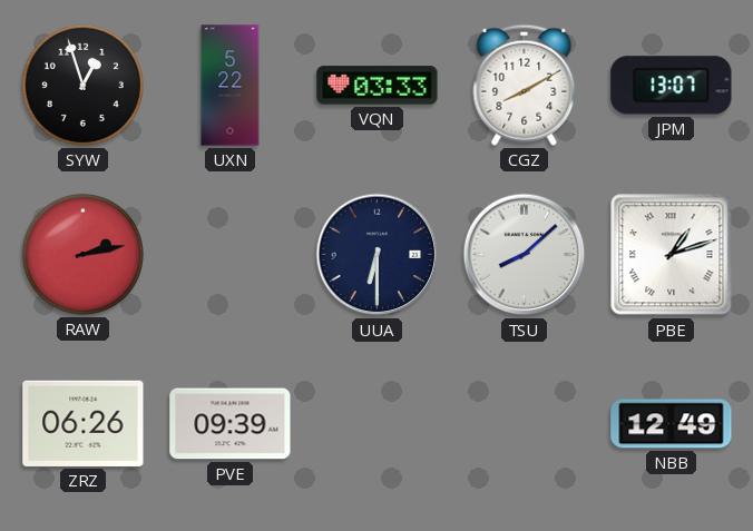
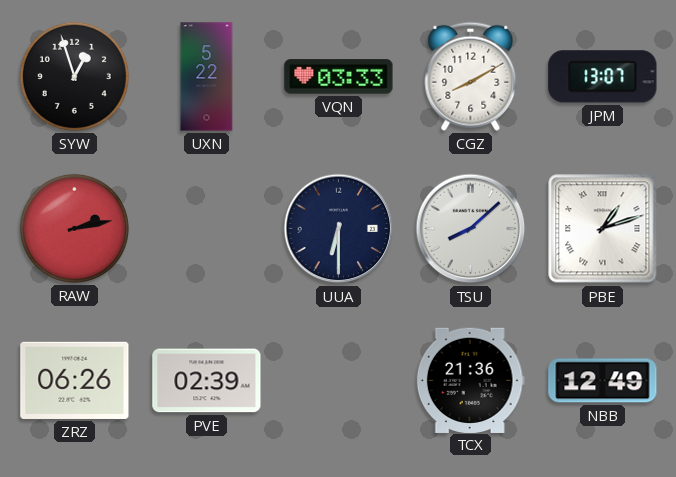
PVE: 09:39 -> 02:39 (207, 381)
TCX: none -> 21:36 (470, 380)
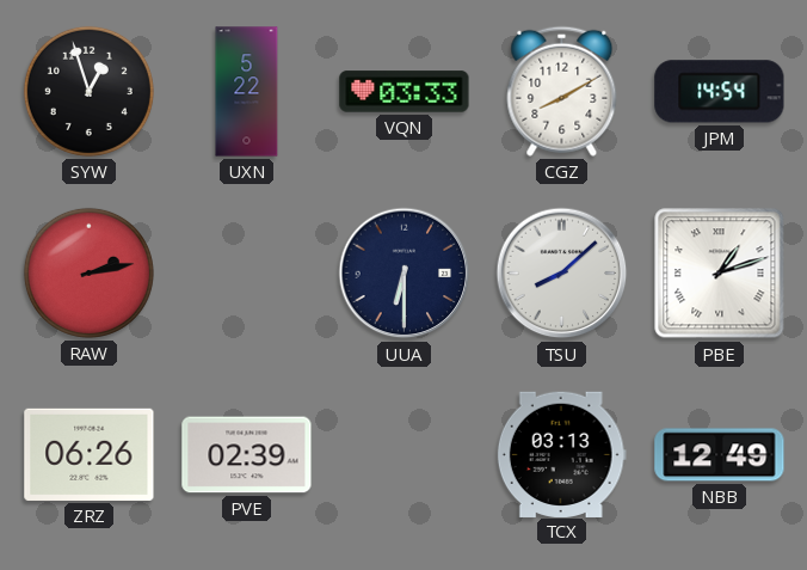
JPM: 13:07 -> 14:54 (720, 92)
TCX: 21:36 -> 03:13 (561, 454)
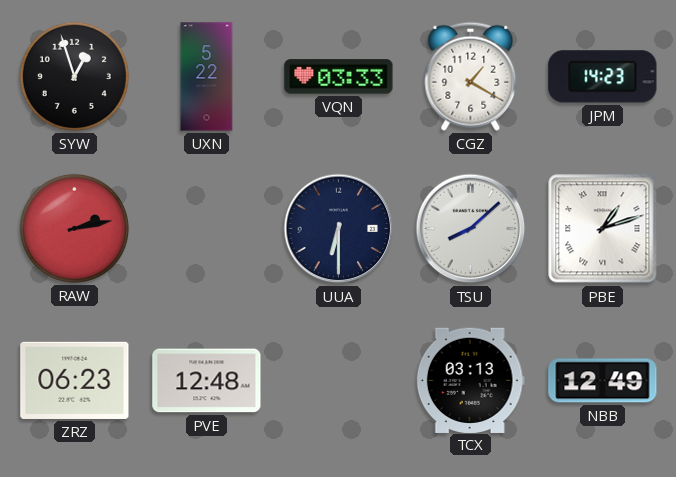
CGZ: 8:10 -> 1:20 (471, 76)
JPM: 14:54 -> 14:23 (603, 77)
ZRZ: 06:26 -> 06:23 (75, 380)
PVE: 02:39 -> 12:48 (207, 381)
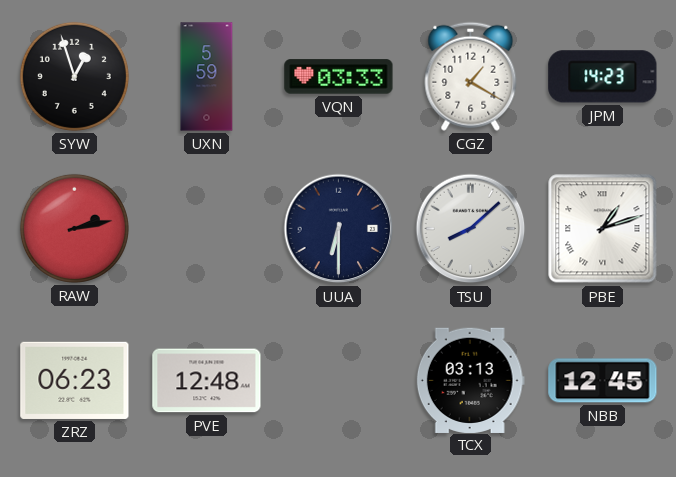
UXN: 5:22 -> 5:59 (207, 77)
NBB: 12:49 -> 12:45 (603, 381)
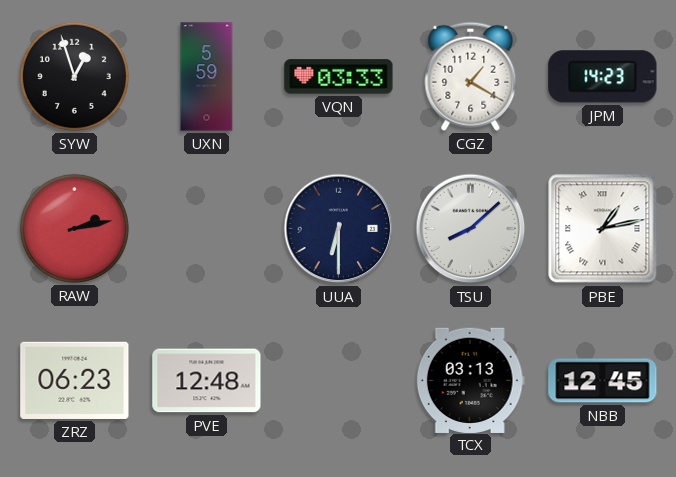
PBE: 1:12 -> 1:13 (603, 229)
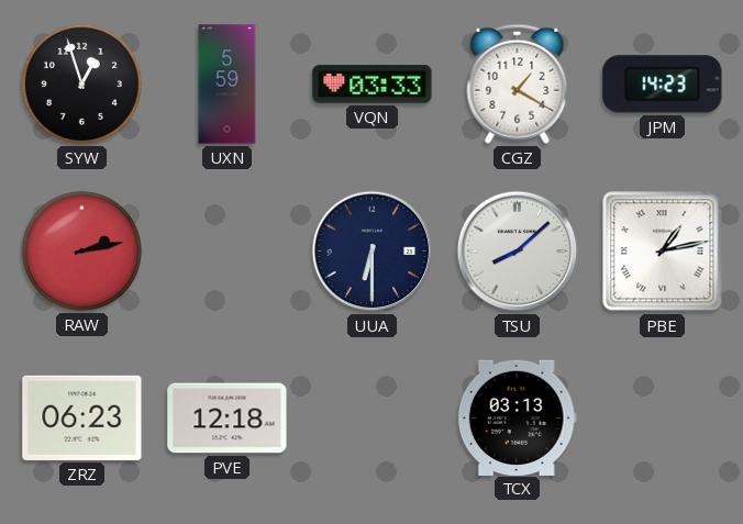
PVE: 12:48 -> 12:18 (228, 419)
NBB: 12:45 -> none (603, 381)
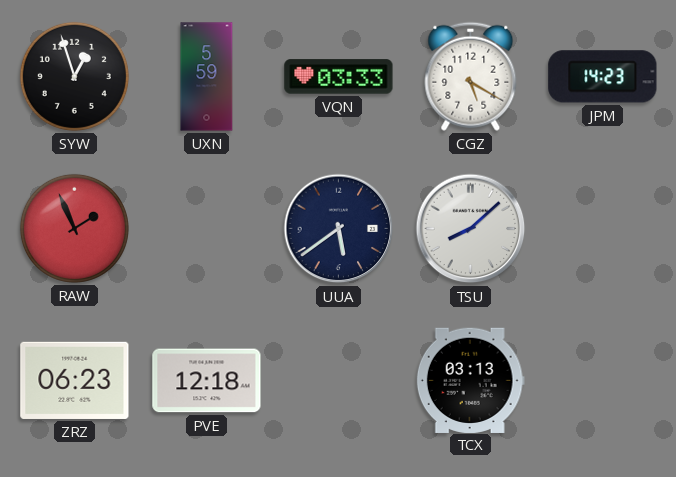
CGZ: 1:20 -> 5:20 (471, 76)
RAW: 2:13 -> 1:56 (74, 228)
UUA: 6:30 -> 5:39 (339, 229)
PBE: 1:13 -> none (663, 252)
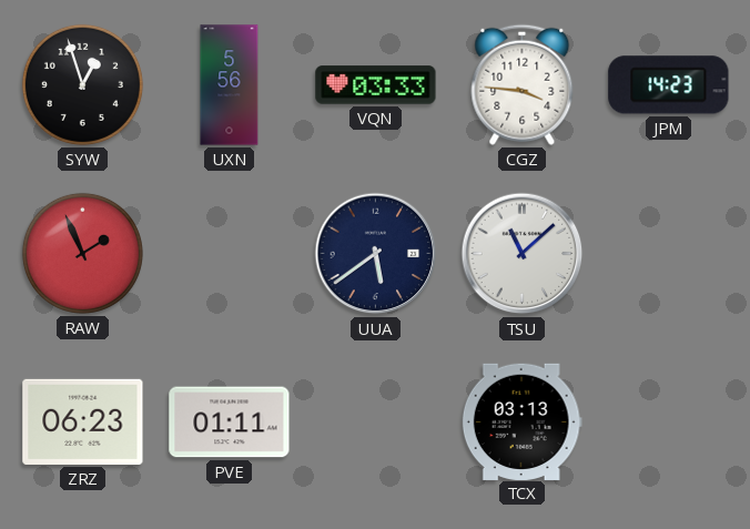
UXN: 5:59 -> 5:56 (230, 85)
CGZ: 5:20 -> 3:46 (523, 84)
TSU: 8:08 -> 11:08 (523, 254)
PVE: 12:18 -> 01:11 (230, 423)
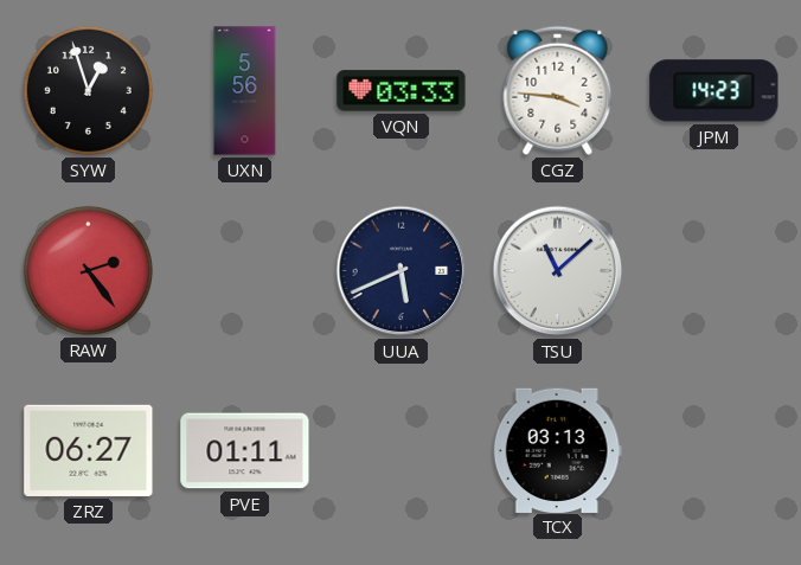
RAW: 1:56 -> 2:24 (88, 270)
UUA: 5:39 -> 5:41 (402, 271)
ZRZ: 06:23 -> 06:27 (89, 450)
